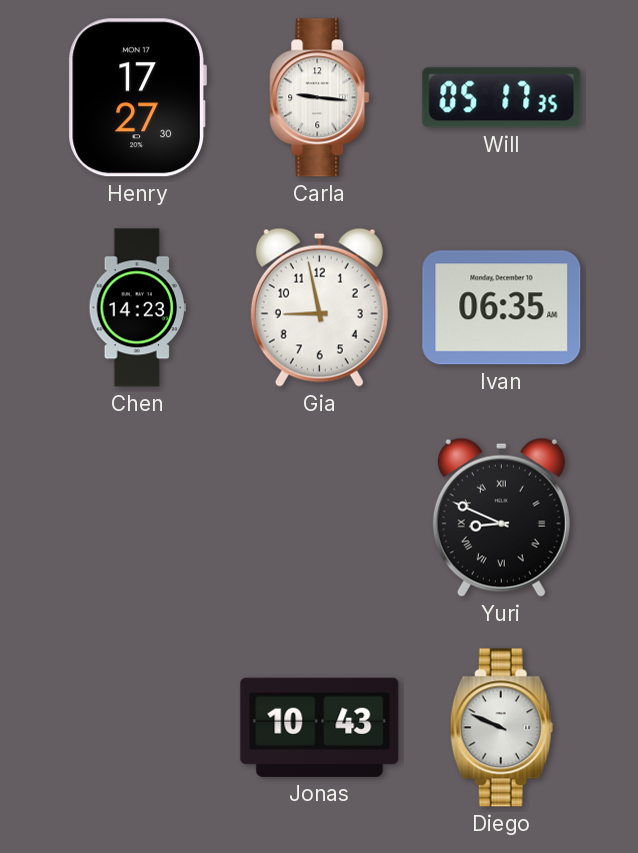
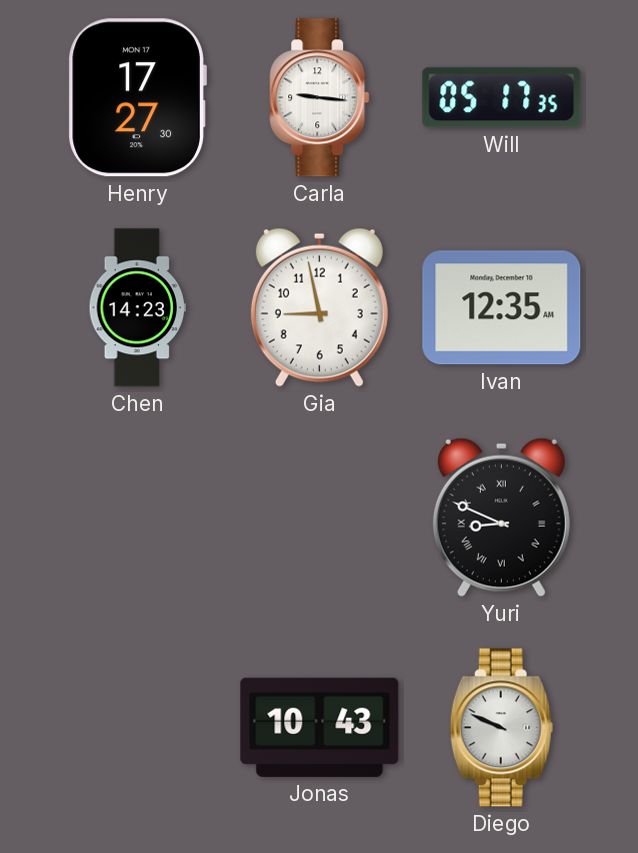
Ivan: 06:35 -> 12:35 (502, 308)
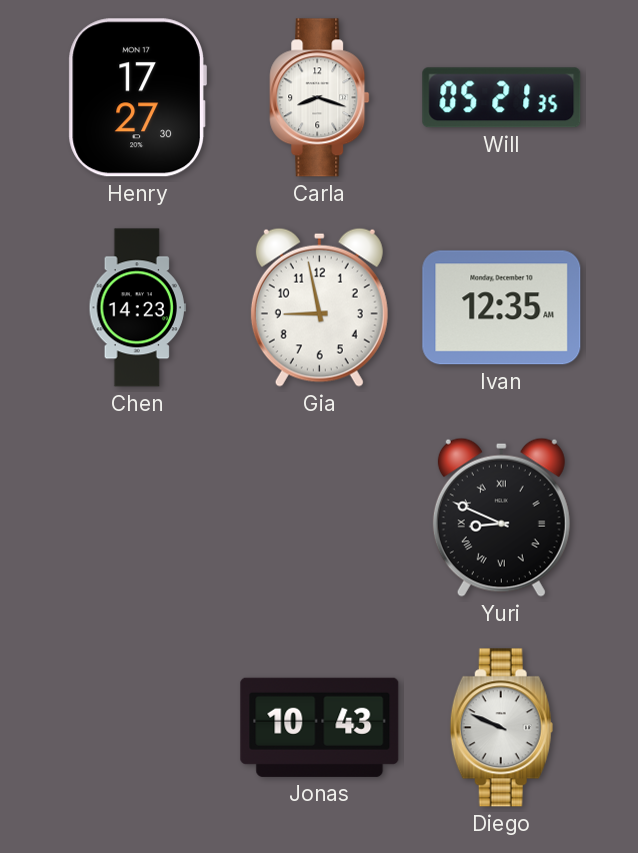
Carla: 9:16 -> 8:18 (320, 98)
Will: 05:17 -> 05:21 (502, 98)
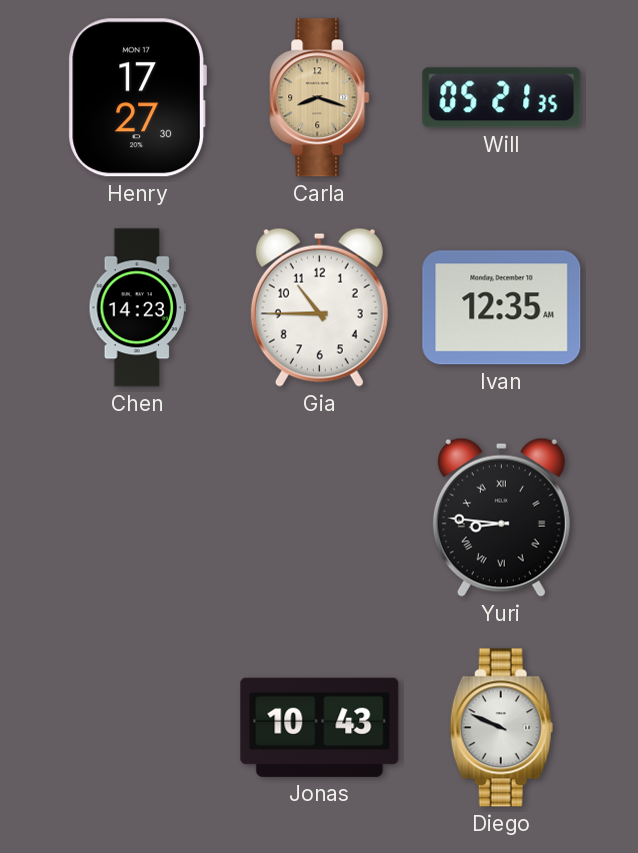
Carla dial: white -> champagne (320, 98)
Gia: 8:58 -> 10:45 (319, 307)
Yuri: 8:49 -> 8:46 (501, 517)
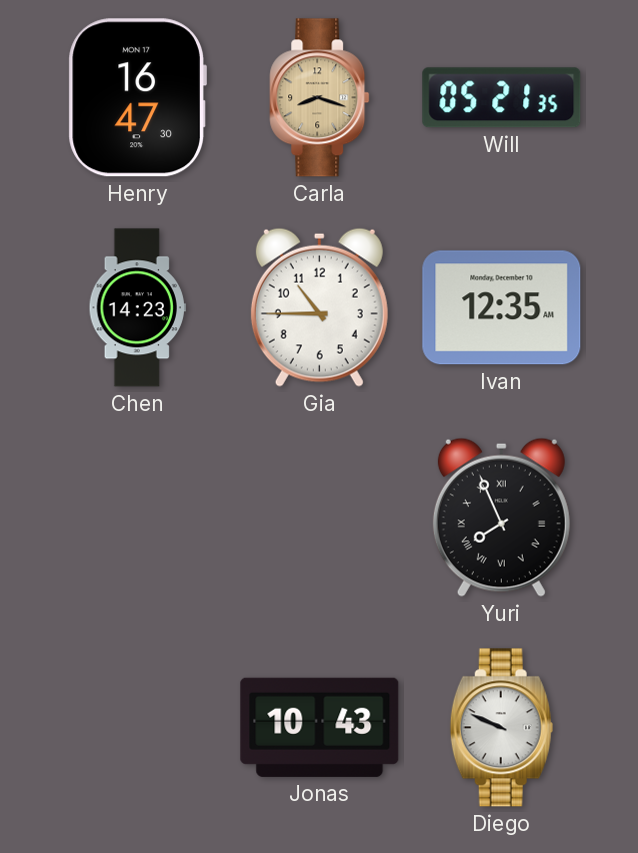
Henry: 17:27 -> 16:47 (137, 98)
Yuri: 8:46 -> 7:56 (501, 517)
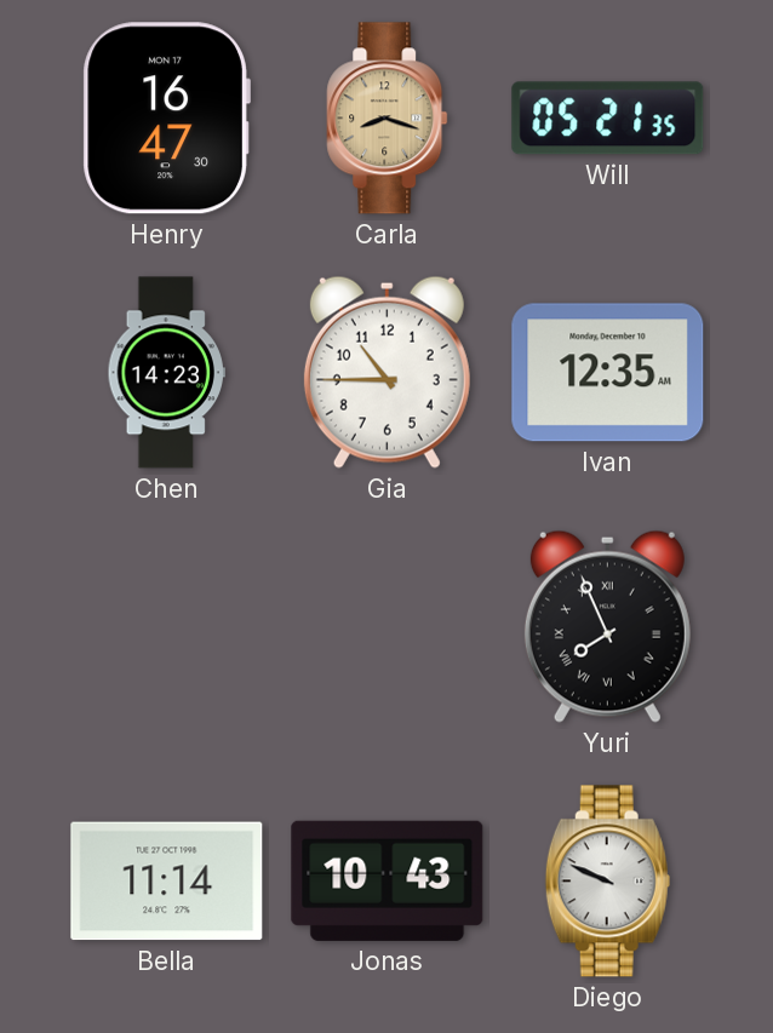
Bella: none -> 11:14 (167, 882)
